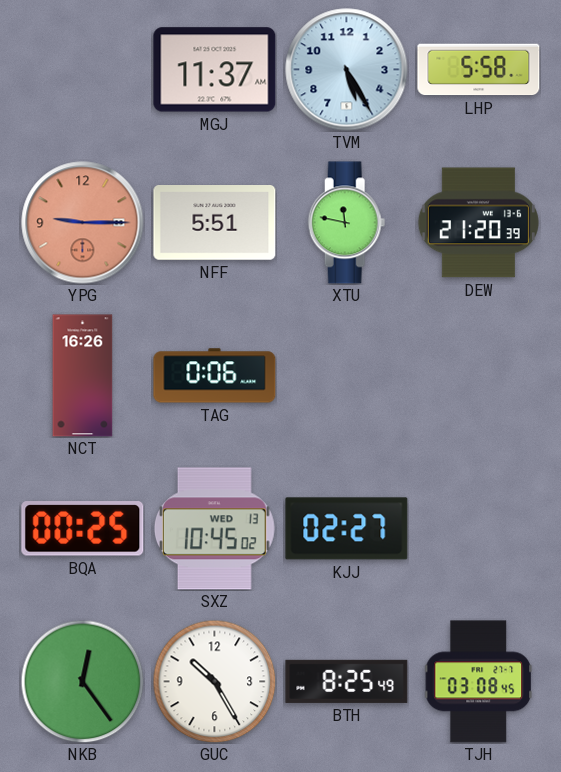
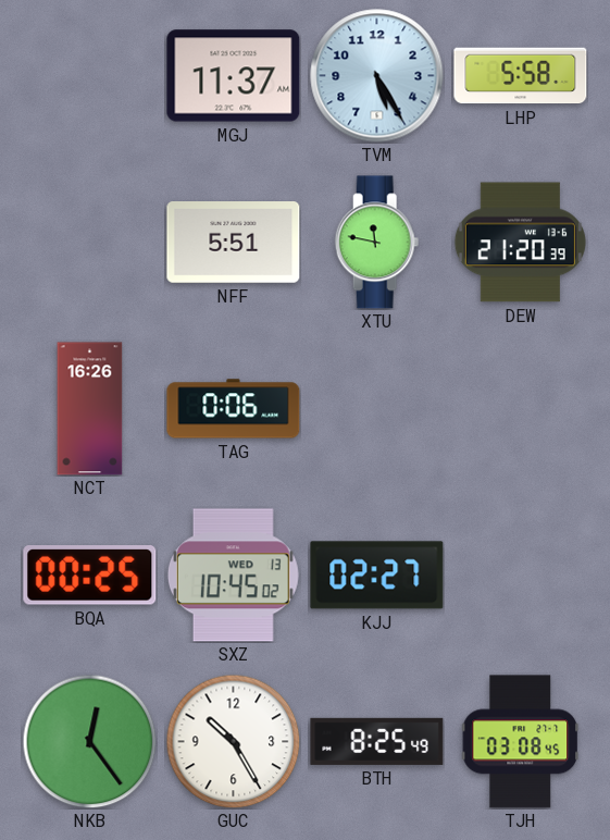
YPG: 9:15 -> none (83, 223)
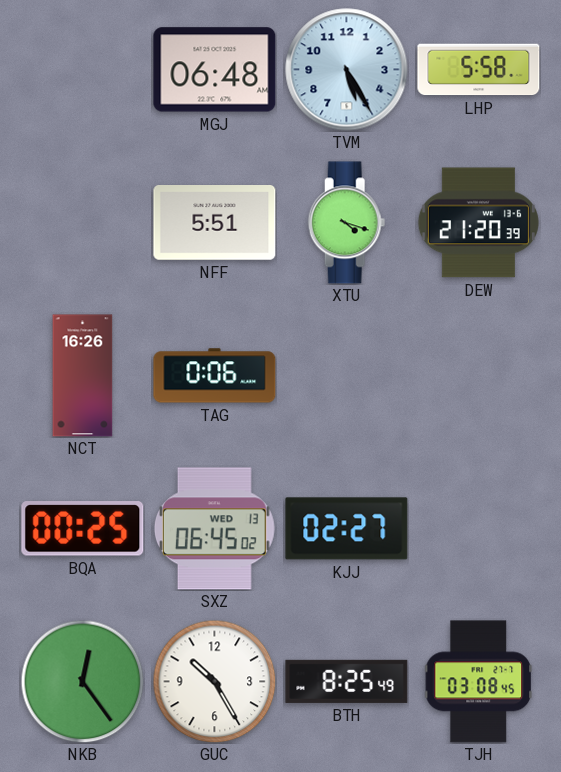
MGJ: 11:37 -> 06:48 (215, 70)
XTU: 11:47 -> 4:18 (347, 223)
SXZ: 10:45 -> 06:45 (214, 529)
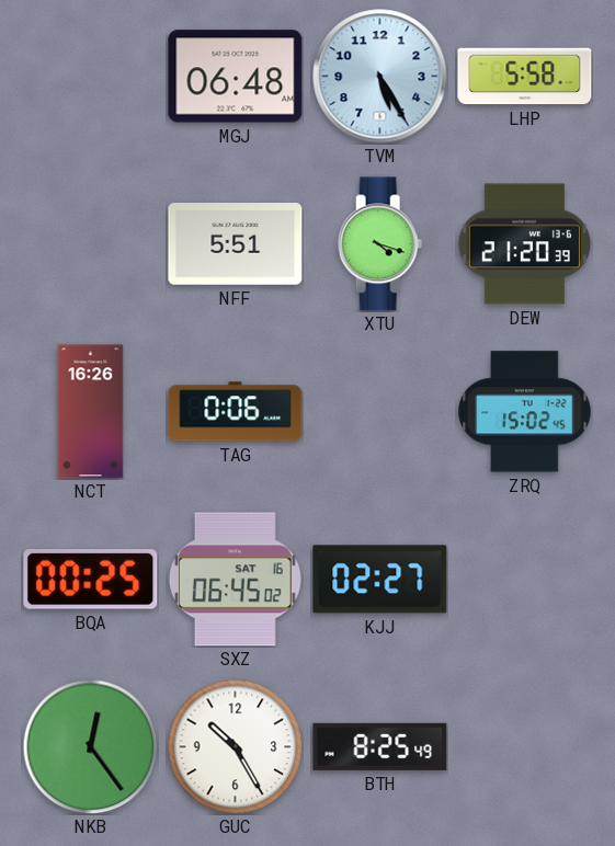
ZRQ: none -> 15:02 (525, 412)
SXZ date: WED 13 -> SAT 16 (235, 580)
TJH: 03:08 -> none (479, 682)
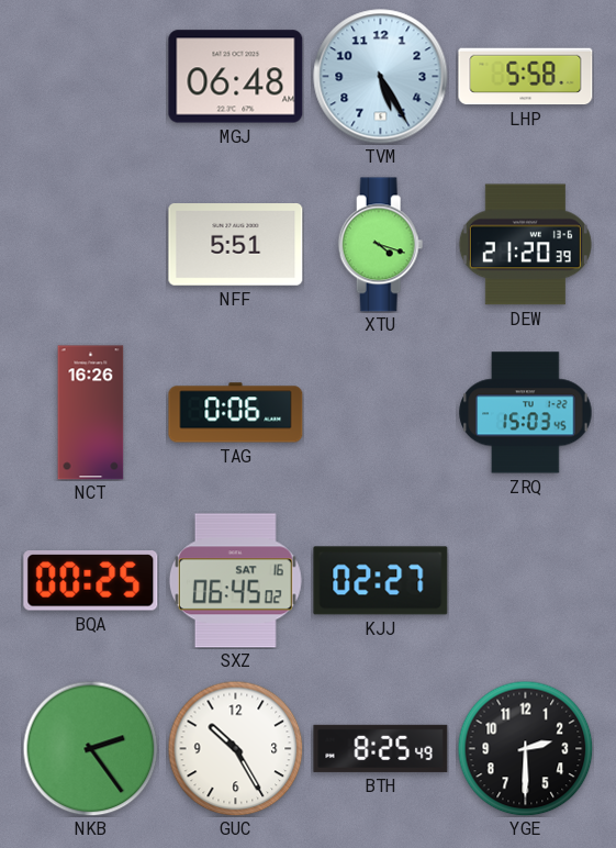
ZRQ: 15:02 -> 15:03 (526, 413)
NKB: 12:24 -> 2:24 (90, 748)
YGE: none -> 2:30 (525, 748)
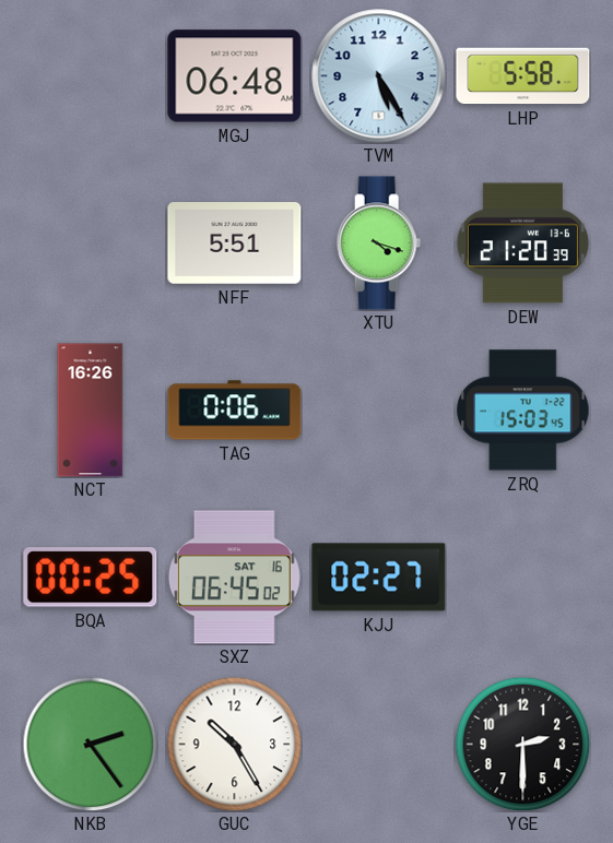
BTH: 8:25 -> none (381, 748)
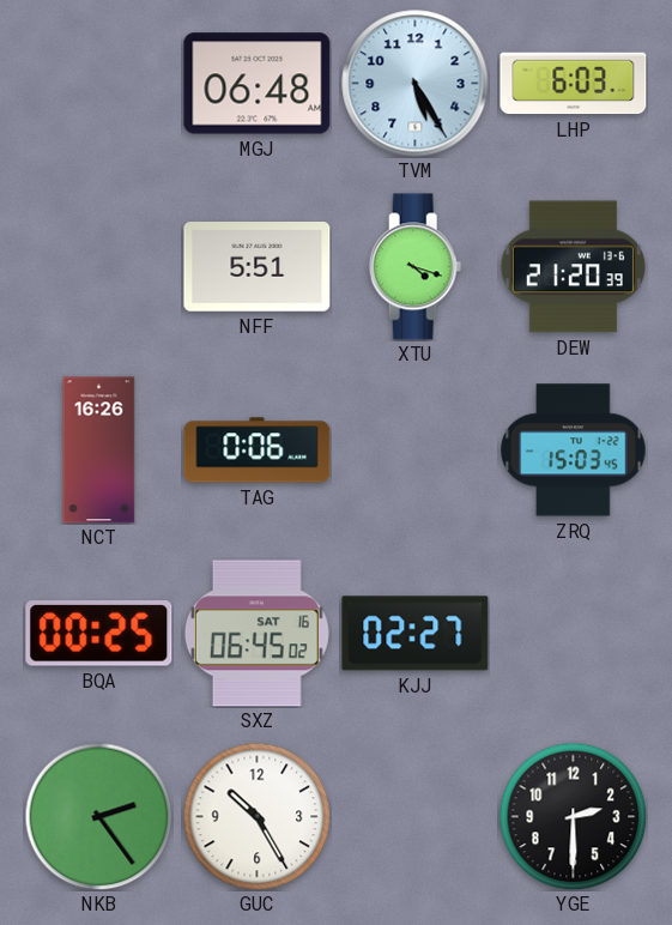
LHP: 5:58 -> 6:03 (574, 84)
